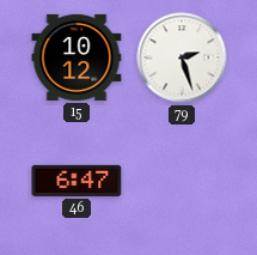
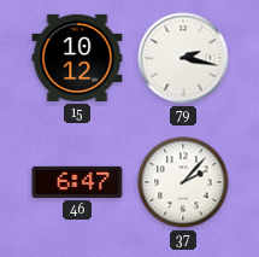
79: 2:27 -> 2:17 (183, 58)
37: none -> 2:07 (183, 182)
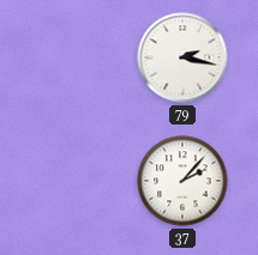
15: 10:12 -> none (77, 58)
46: 6:47 -> none (77, 182)
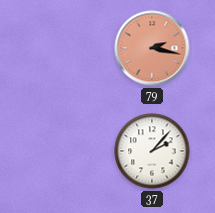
79 dial: white -> salmon (152, 48)
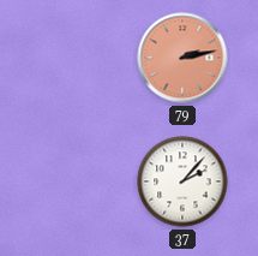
79: 2:17 -> 2:13 (182, 58)
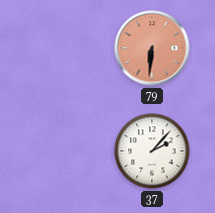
79: 2:13 -> 6:31 (152, 48)
